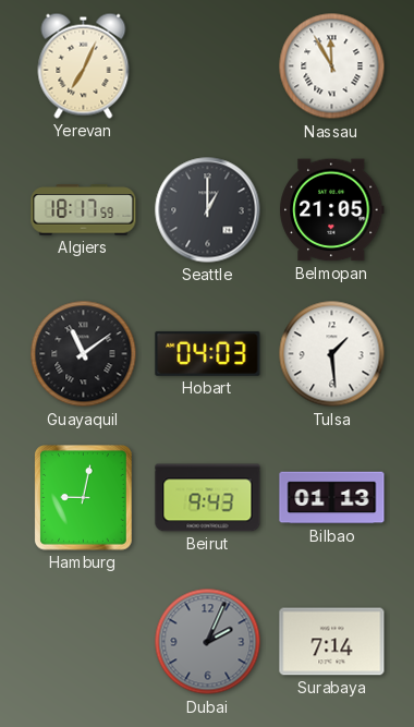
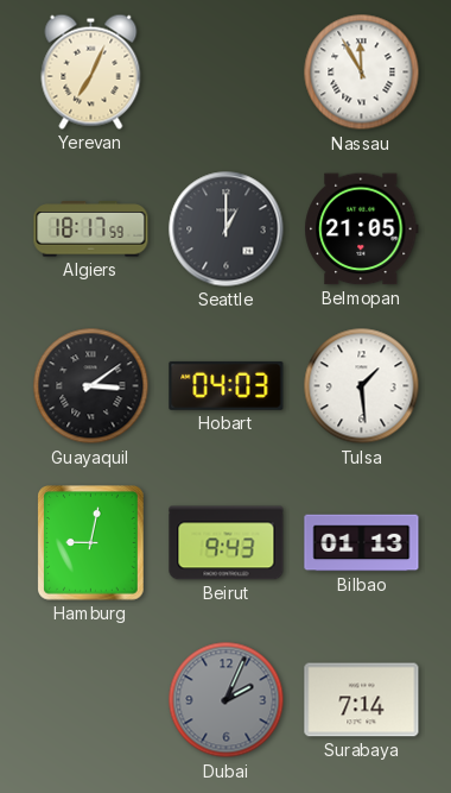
Guayaquil: 11:09 -> 3:09 (91, 386)
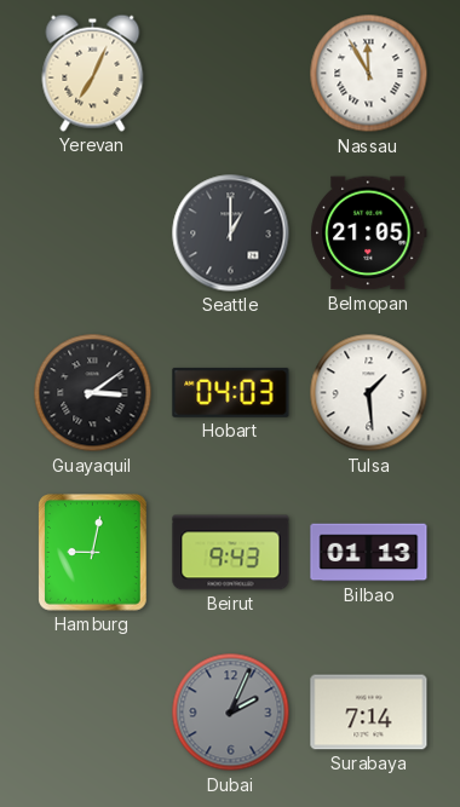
Algiers: 18:17 -> none (91, 229)
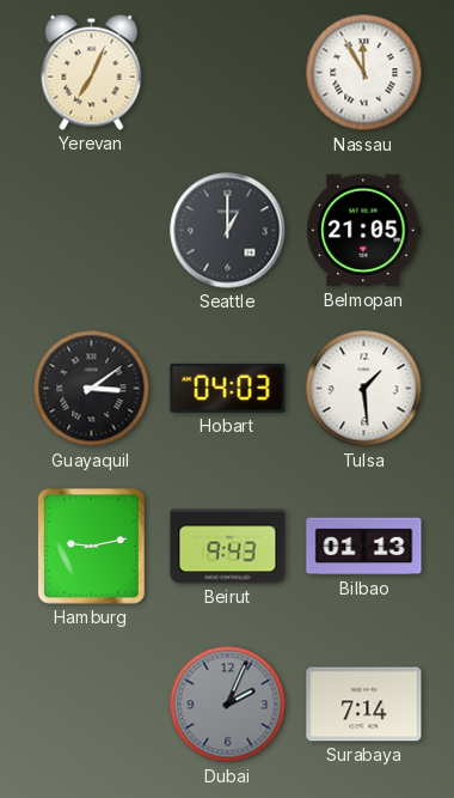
Hamburg: 9:02 -> 9:13 (92, 547)
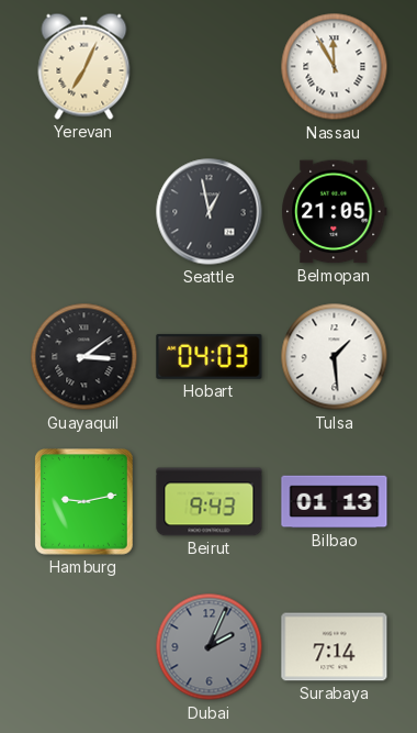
Seattle: 1:00 -> 12:58 (210, 212)
